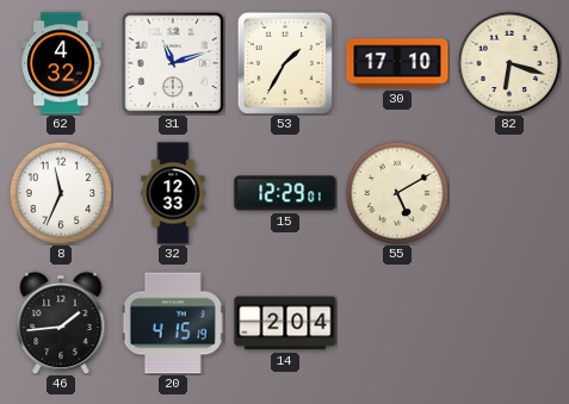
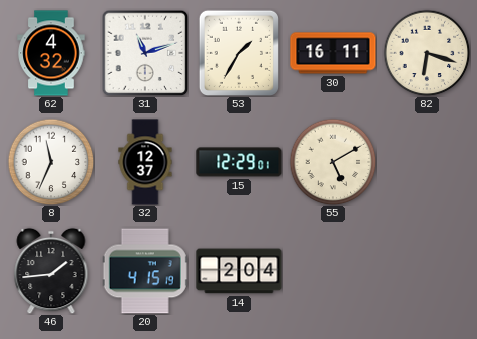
30: 17:10 -> 16:11 (333, 53)
32: 12:33 -> 12:37 (145, 162)
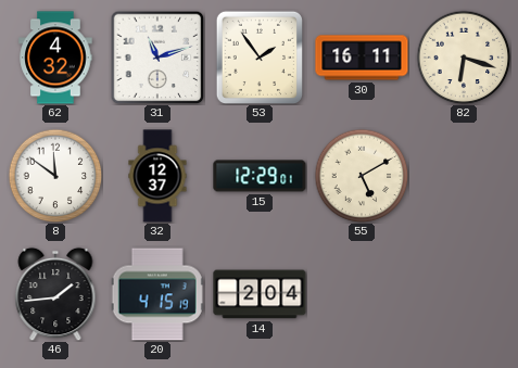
53: 1:35 -> 1:54 (258, 56)
8: 11:34 -> 11:51 (55, 176)
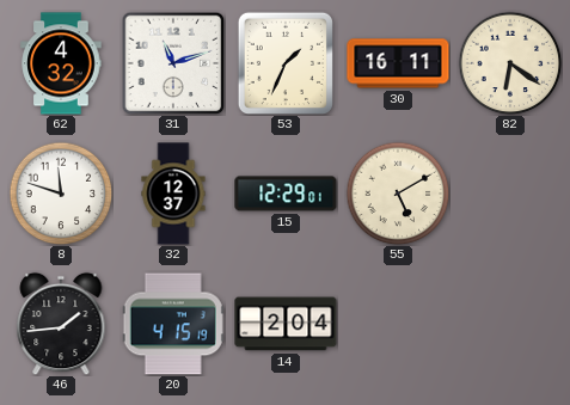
53: 1:54 -> 1:34 (284, 62)
82: 6:18 -> 6:21 (510, 63)
8: 11:51 -> 11:48 (61, 194)
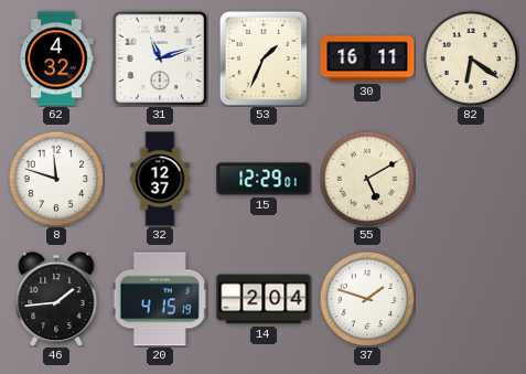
37: none -> 1:48 (367, 299)
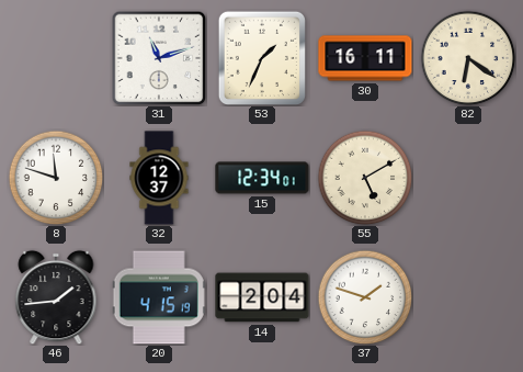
62: 4:32 -> none (56, 58)
15: 12:29 -> 12:34 (262, 178)
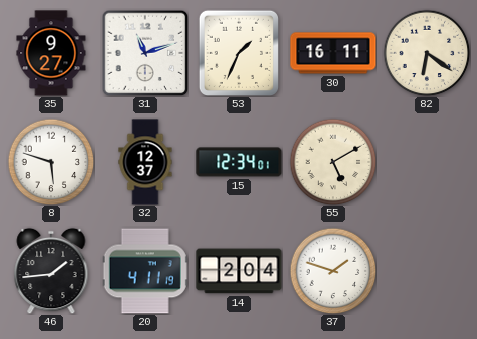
35: none -> 9:27 (51, 53)
8: 11:48 -> 5:48 (51, 162)
20: 4:15 -> 4:11 (145, 271)
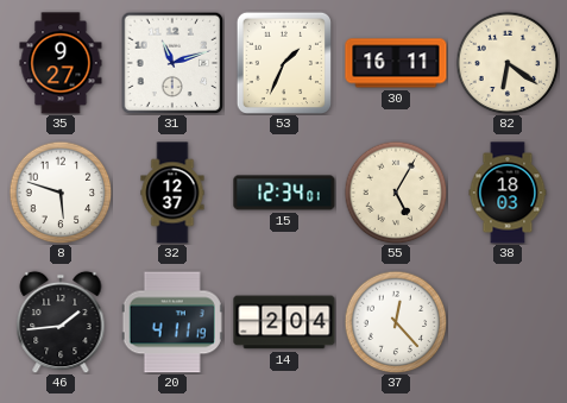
55: 5:10 -> 5:05 (396, 193)
38: none -> 18:03 (508, 193)
37: 1:48 -> 12:23 (396, 322)
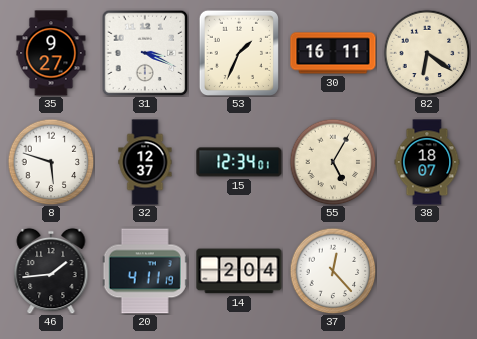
31: 11:12 -> 3:19 (145, 53)
38: 18:03 -> 18:07 (427, 162)
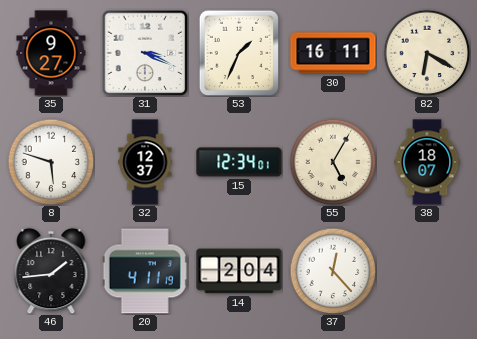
82: 6:21 -> 6:20 (427, 53)
